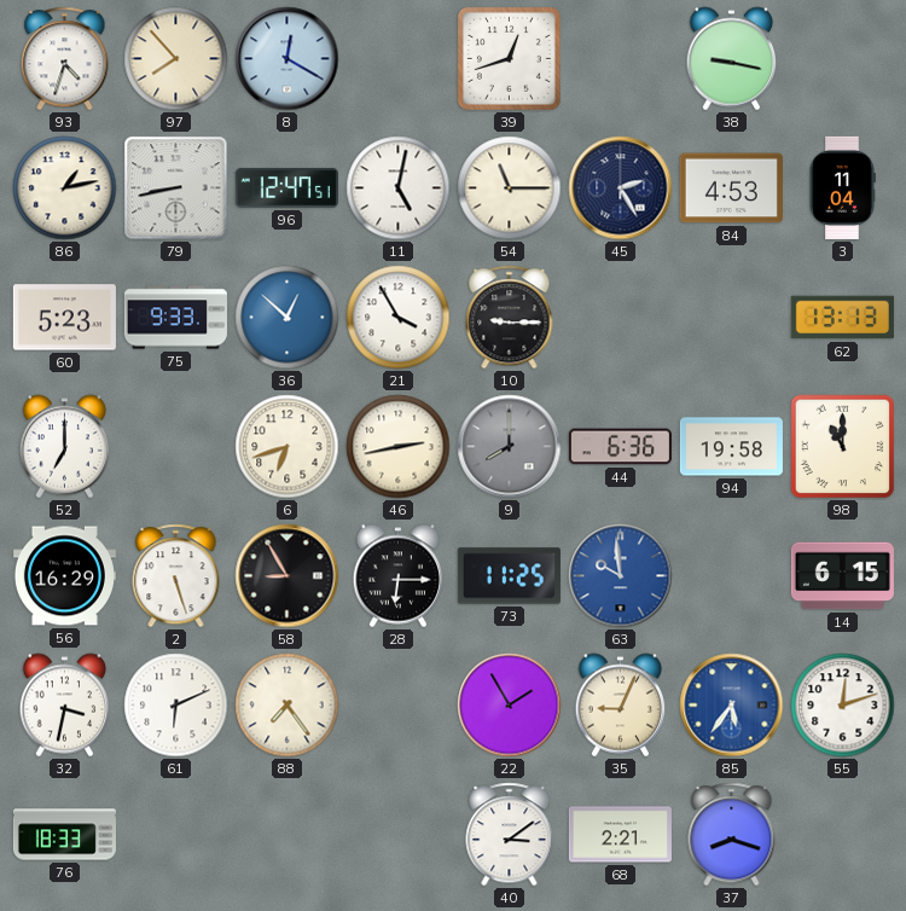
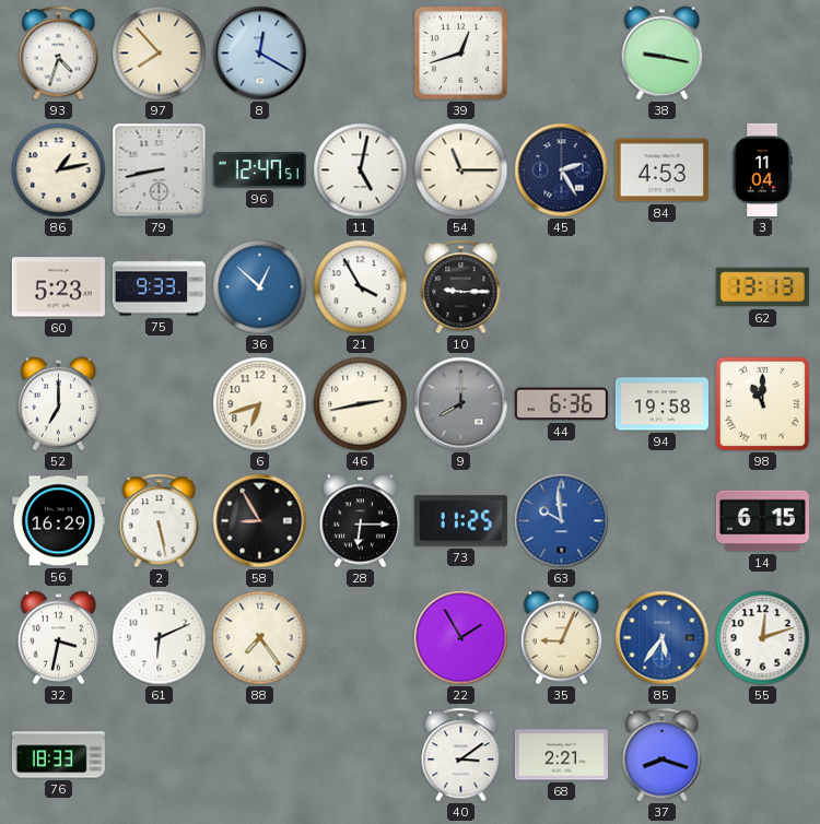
2: 5:27 -> 5:28 (160, 521)
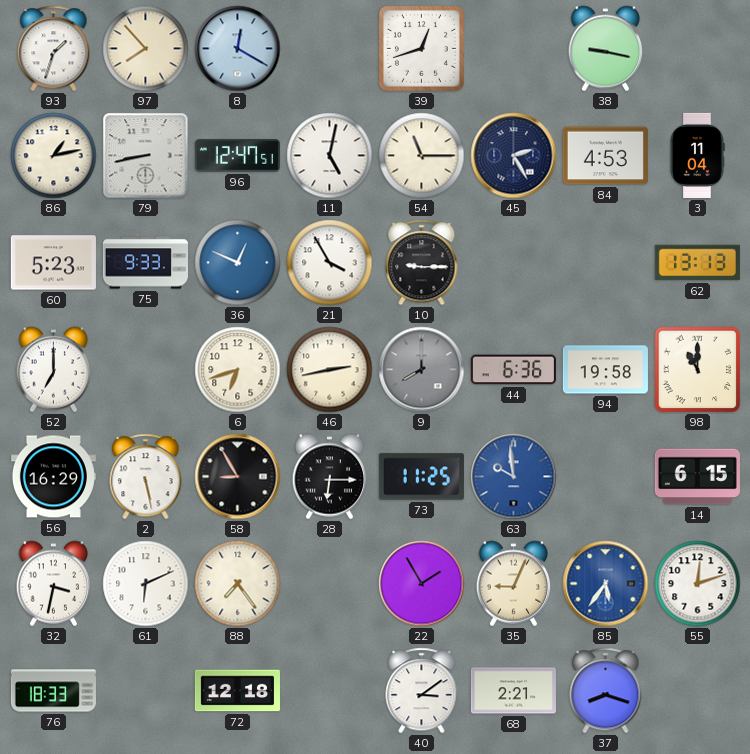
93: 4:33 -> 1:33 (54, 49)
36: 12:52 -> 12:49 (238, 263)
72: none -> 12:18 (237, 691)
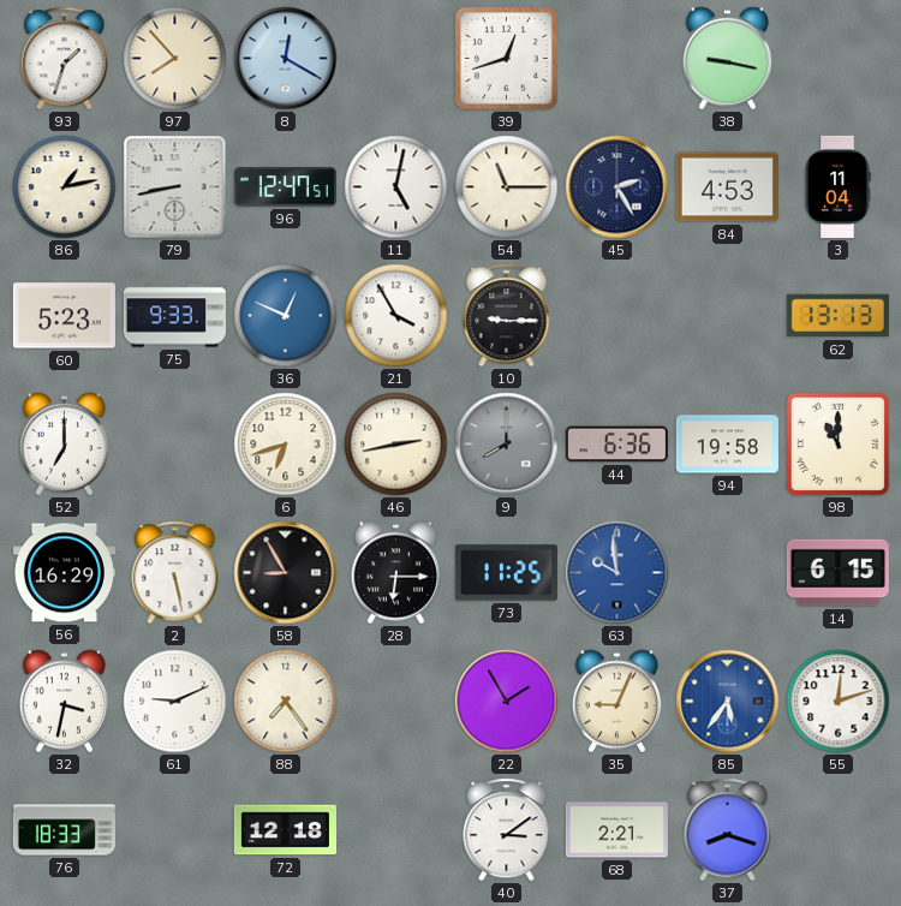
61: 6:11 -> 9:11 (175, 702)
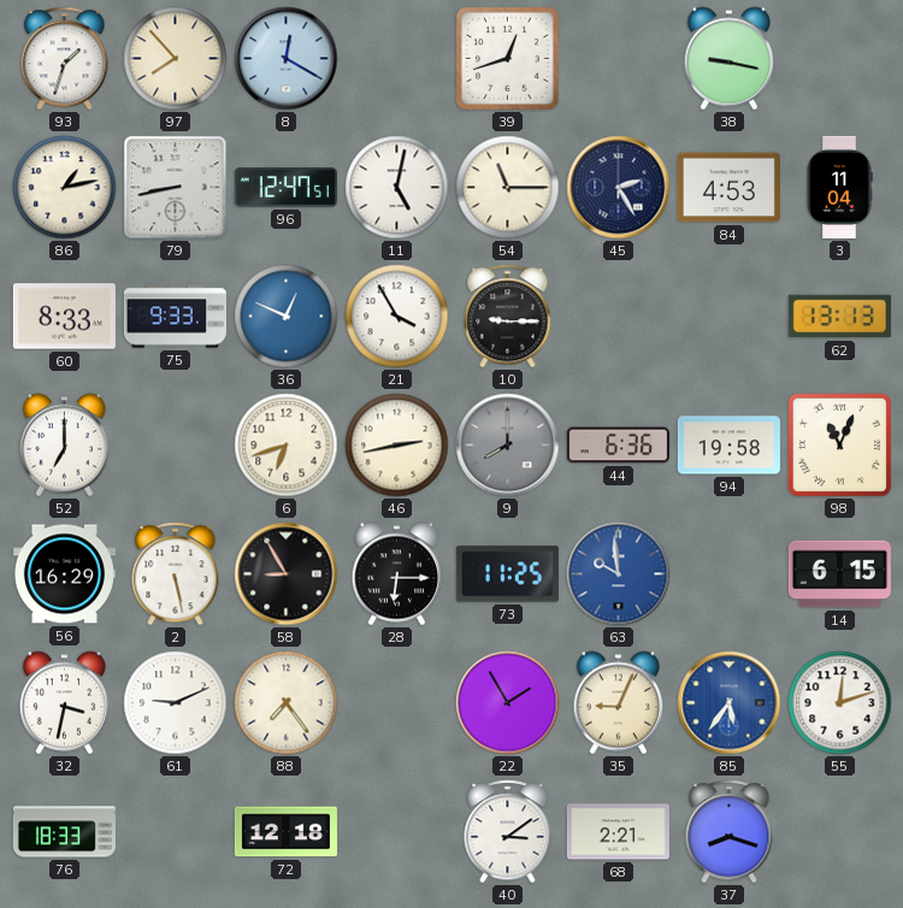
60: 5:23 -> 8:33 (64, 317)
98: 11:00 -> 11:04 (840, 446)
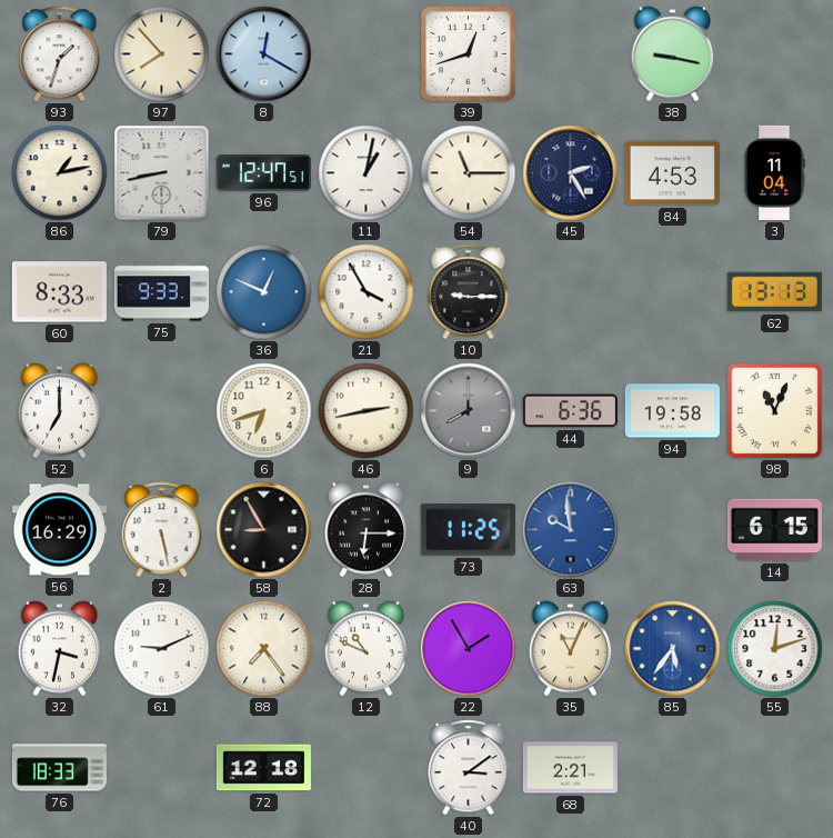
11: 5:02 -> 1:02 (367, 173)
12: none -> 10:49 (367, 649)
35: 9:04 -> 11:04 (571, 649)
37: 8:18 -> none (730, 832)
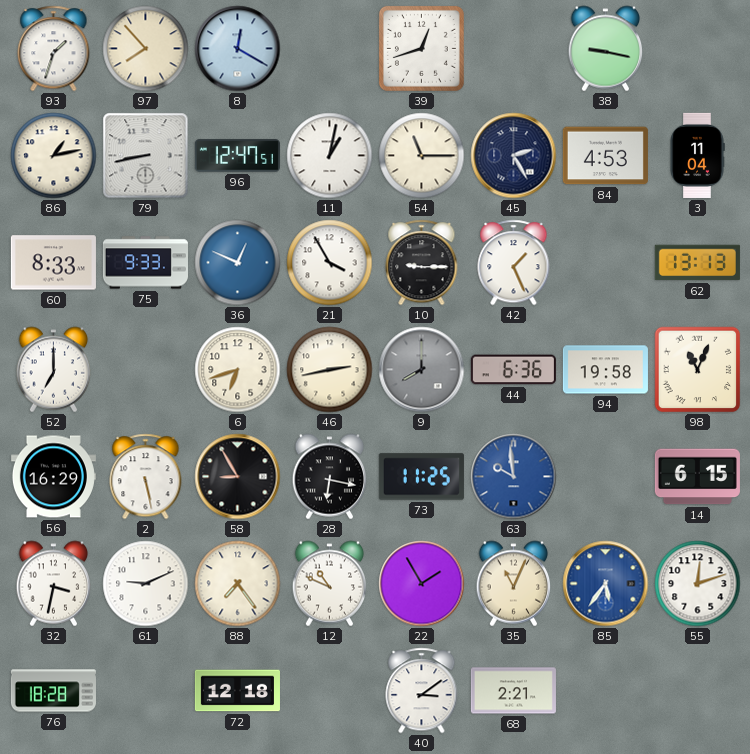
42: none -> 1:26 (514, 263)
28: 6:15 -> 6:17 (330, 477)
76: 18:33 -> 18:28 (53, 691)
